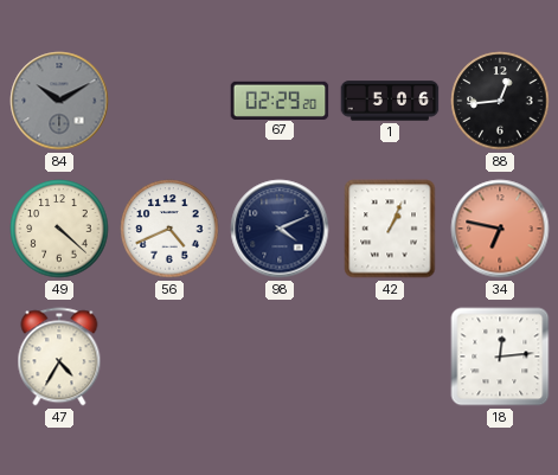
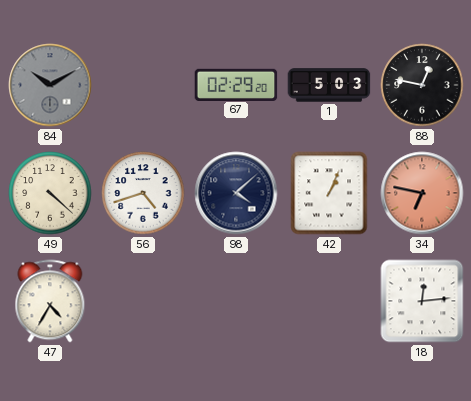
1: 5:06 -> 5:03 (329, 85)
88: 12:44 -> 12:47 (422, 85)
56: 4:41 -> 4:42 (143, 193)
98: 4:11 -> 4:08 (236, 193)
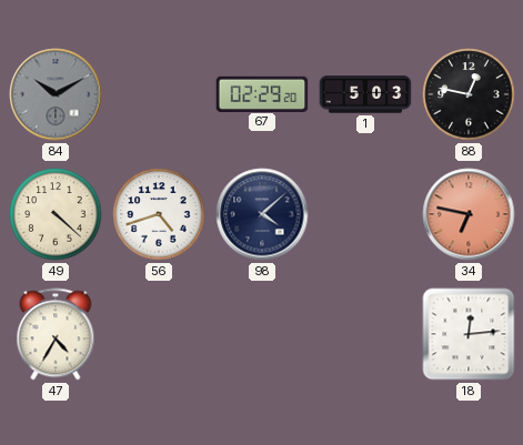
42: 1:04 -> none (329, 193)
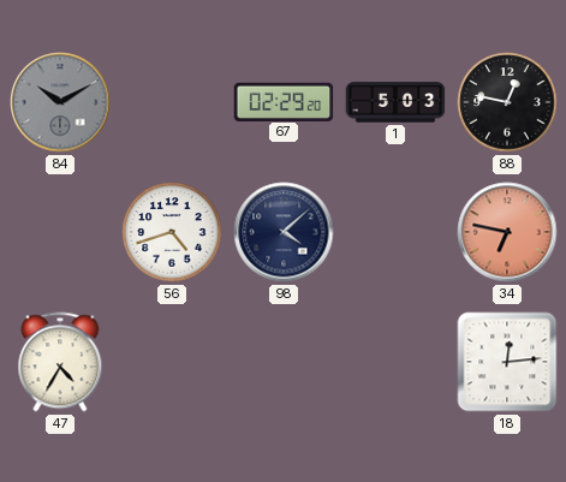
49: 4:22 -> none (56, 214)
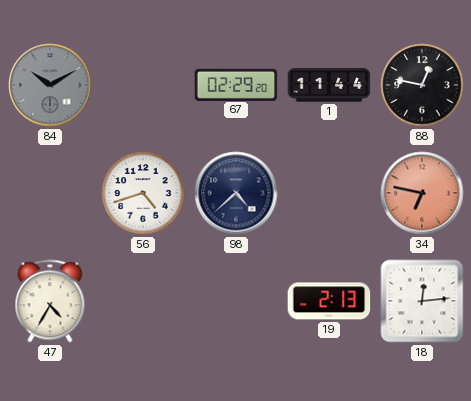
1: 5:03 -> 11:44 (329, 85)
98: 4:08 -> 4:38 (236, 193)
19: none -> 2:13 (329, 301)
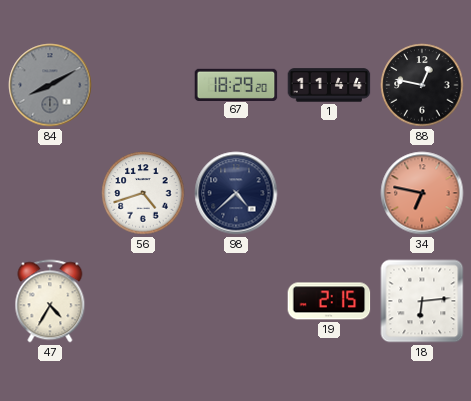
84: 10:10 -> 8:10 (50, 85)
67: 02:29 -> 18:29 (236, 84)
19: 2:13 -> 2:15 (329, 301)
18: 12:14 -> 6:14 (422, 301)
